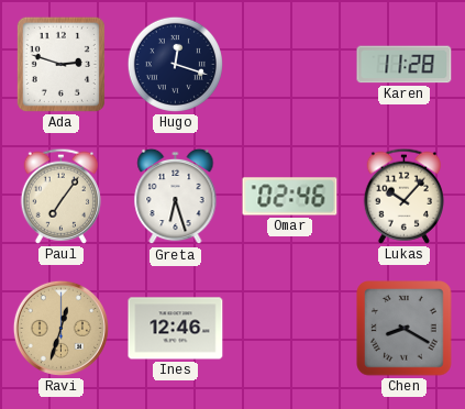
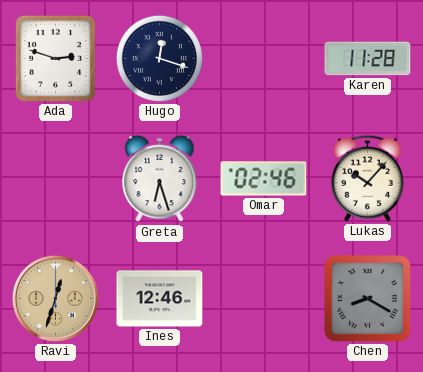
Paul: 7:06 -> none (60, 196)
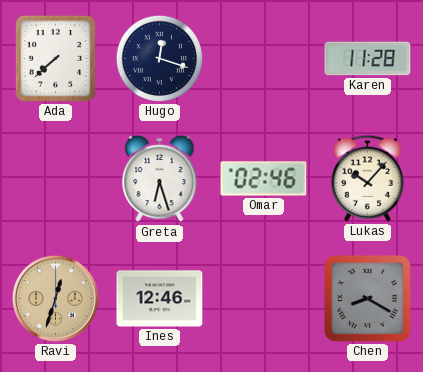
Ada: 2:48 -> 7:38 (55, 58)
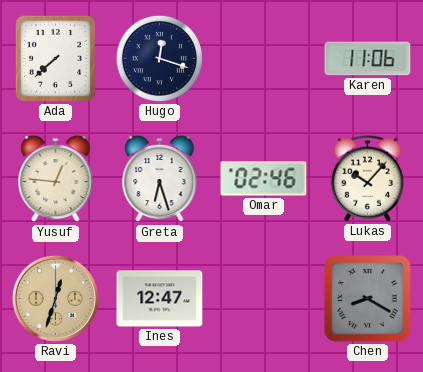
Karen: 11:28 -> 11:06 (368, 59)
Yusuf: none -> 12:46 (56, 179)
Ines: 12:46 -> 12:47 (160, 299)
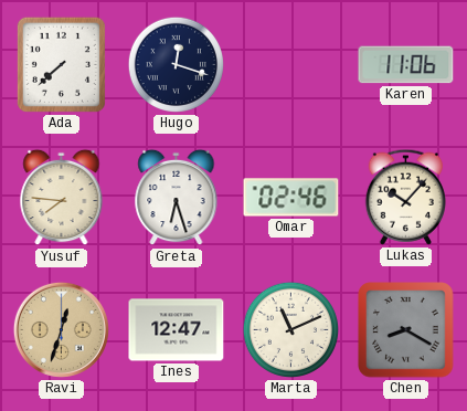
Yusuf: 12:46 -> 7:46 (62, 198)
Marta: none -> 11:11 (290, 329)
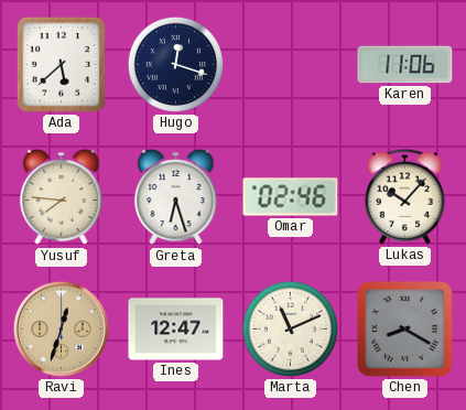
Ada: 7:38 -> 5:38 (61, 64)
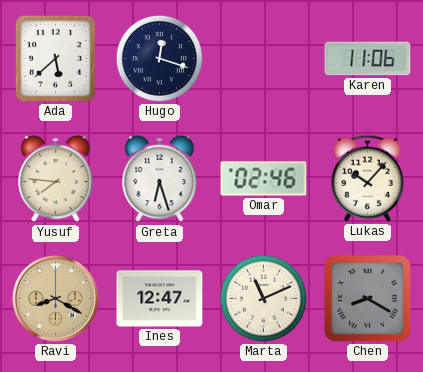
Ravi: 12:33 -> 8:20 (55, 298)
